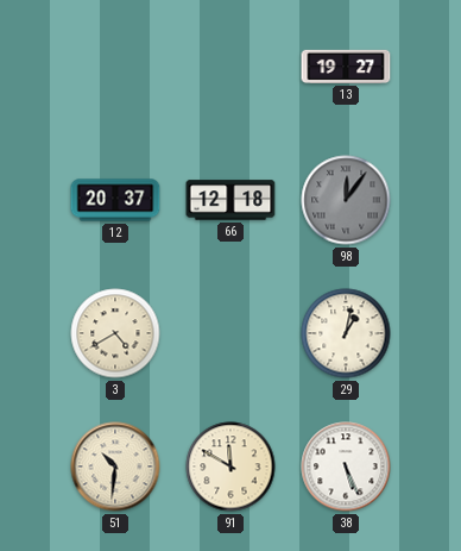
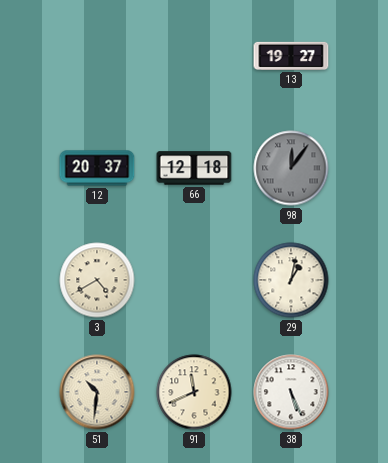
91: 11:50 -> 11:41 (194, 392)
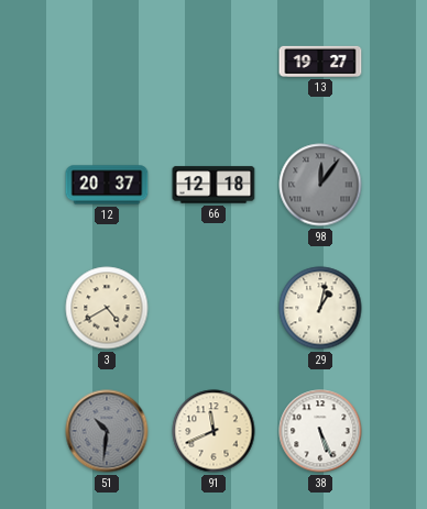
51 dial: cream -> grey (107, 431)
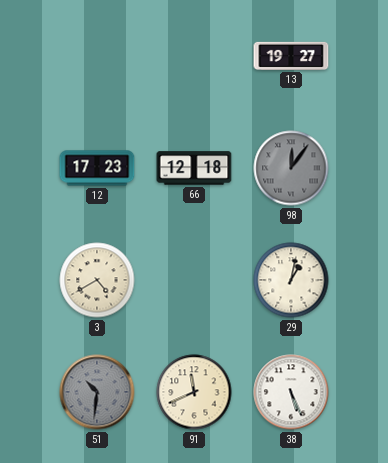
12: 20:37 -> 17:23 (97, 168)
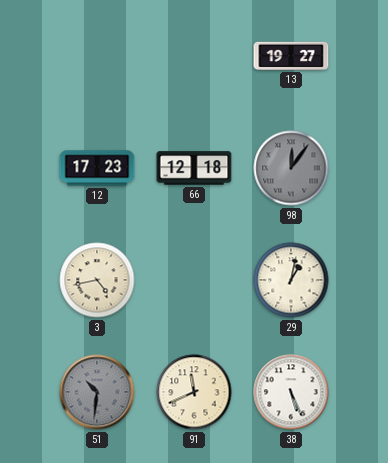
3: 4:40 -> 4:43 (97, 280)
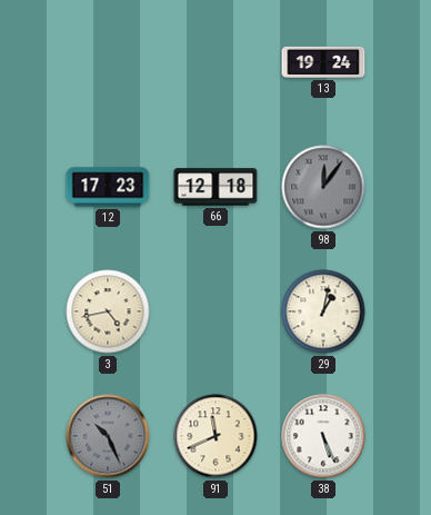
13: 19:27 -> 19:24 (323, 62)
51: 10:31 -> 10:26 (108, 436)
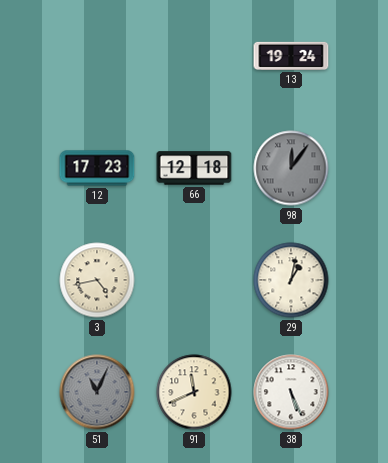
51: 10:26 -> 11:04 (97, 392)
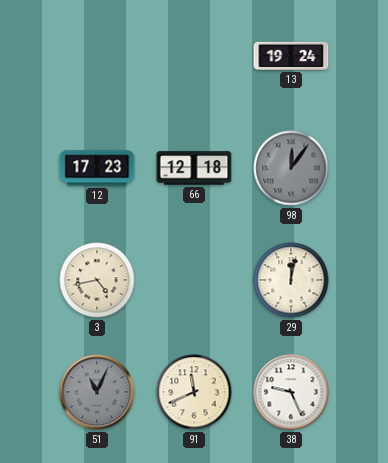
29: 1:02 -> 12:02 (291, 280)
38: 5:26 -> 9:26 (291, 392)
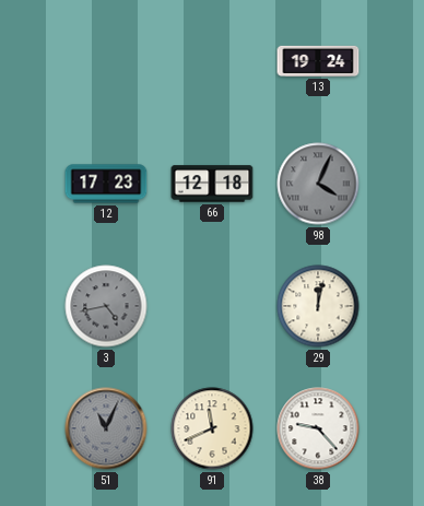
98: 12:06 -> 4:04 (318, 184)
3 dial: cream -> grey (106, 306)
38: 9:26 -> 9:23 (318, 428)
